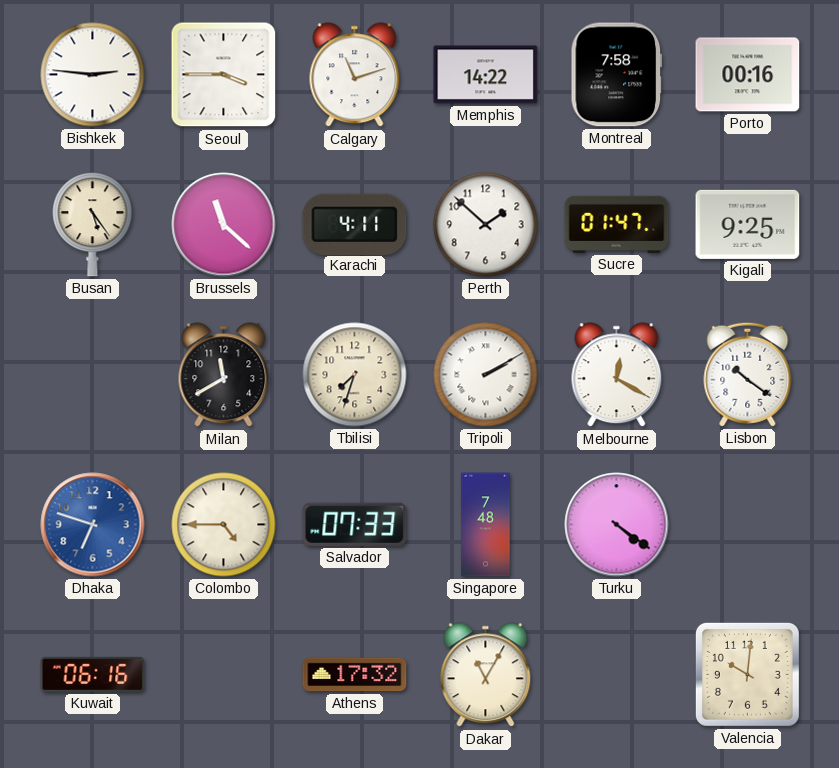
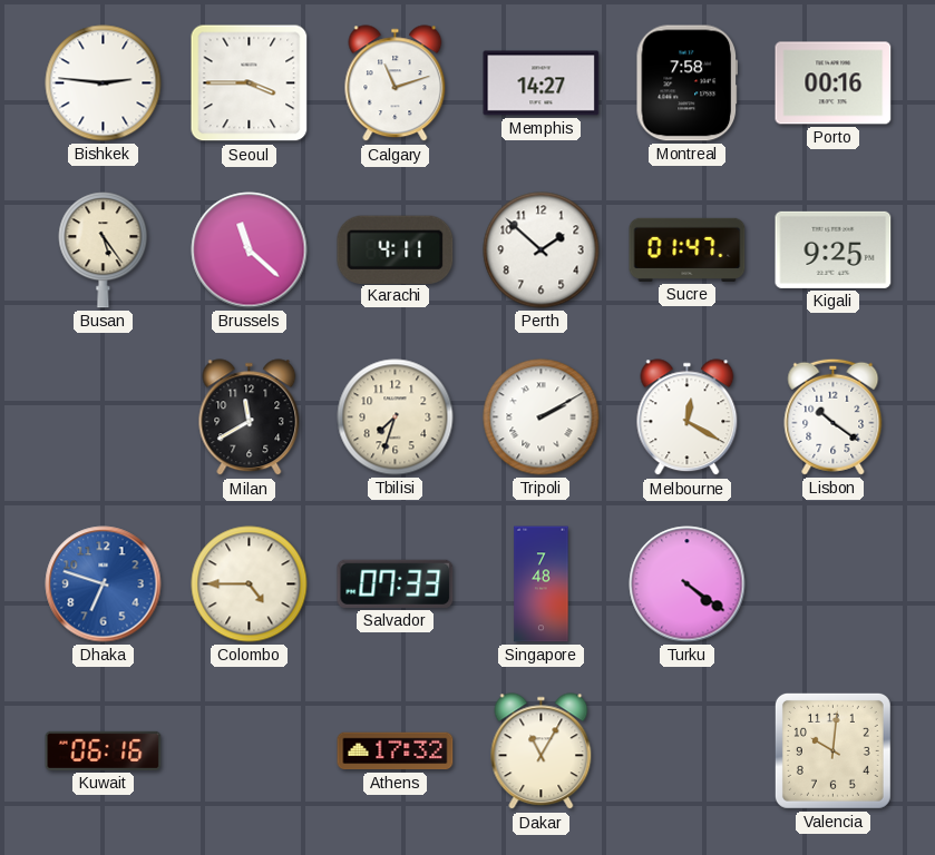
Memphis: 14:22 -> 14:27 (542, 83)
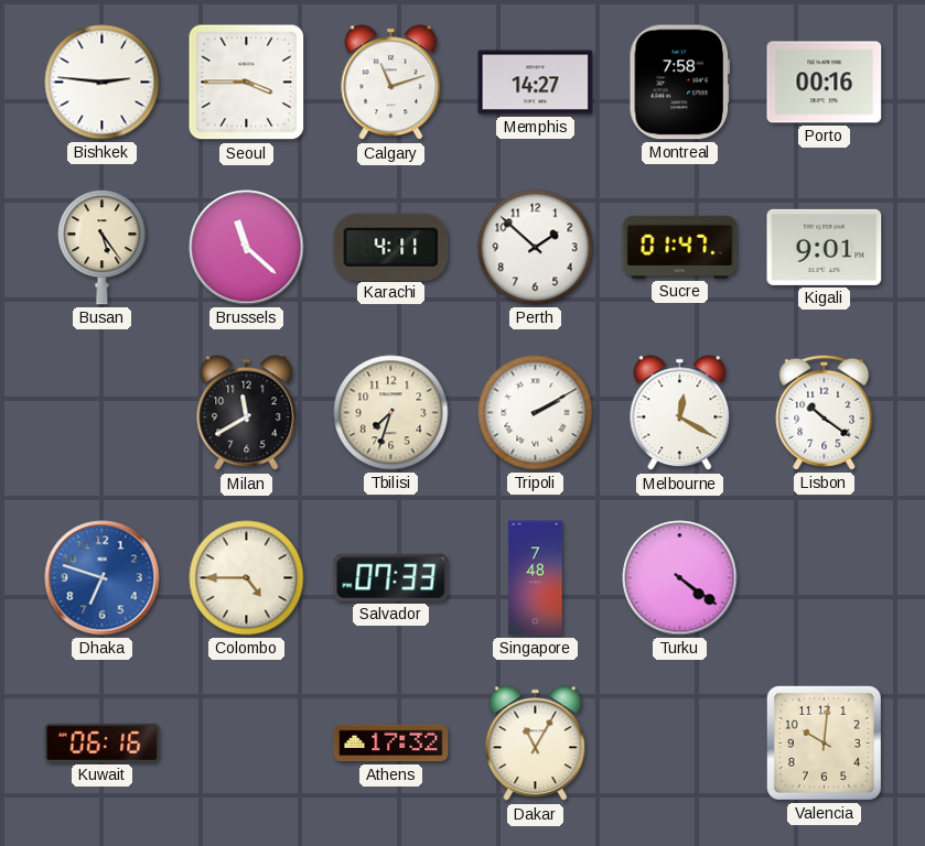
Kigali: 9:25 -> 9:01 (825, 247)
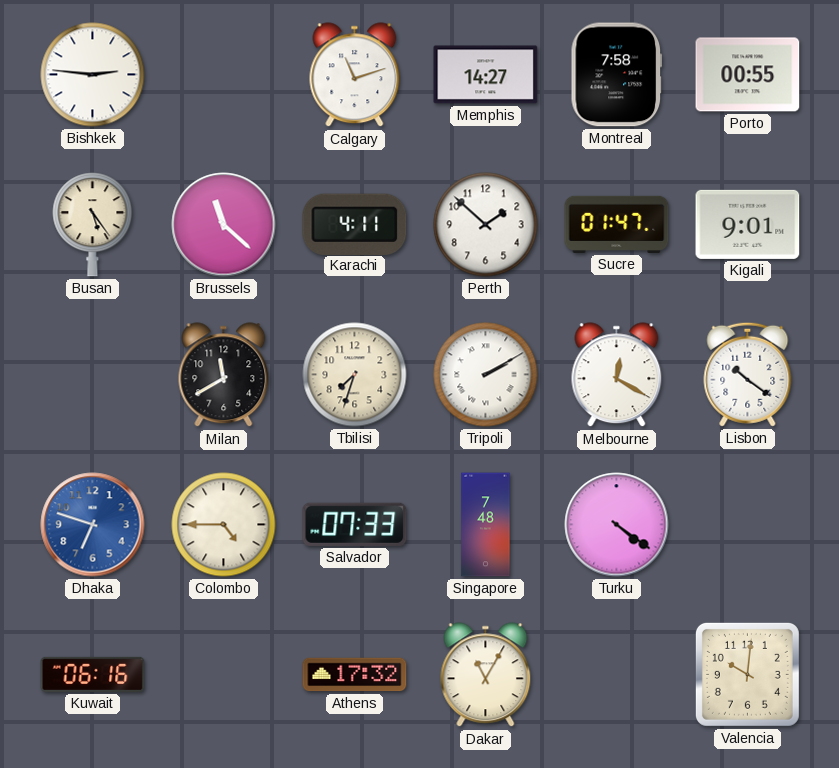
Seoul: 3:45 -> none (247, 83)
Porto: 00:16 -> 00:55 (748, 75)
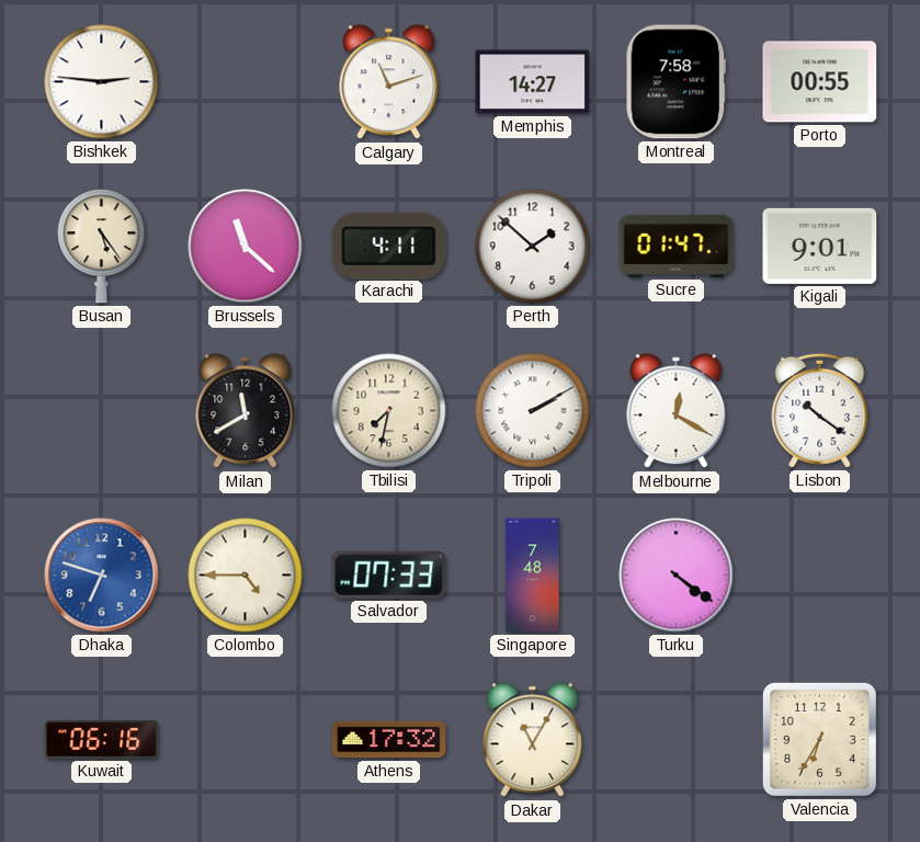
Tbilisi: 7:33 -> 7:32 (389, 411)
Valencia: 10:01 -> 6:35 (819, 739)
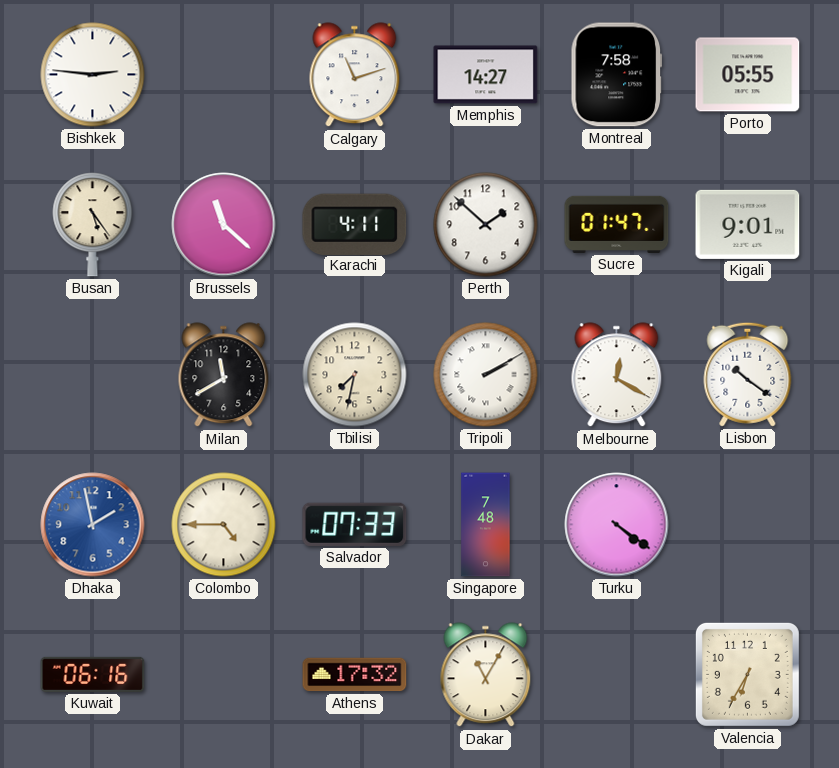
Porto: 00:55 -> 05:55 (748, 75)
Dhaka: 6:48 -> 1:58 (93, 525)
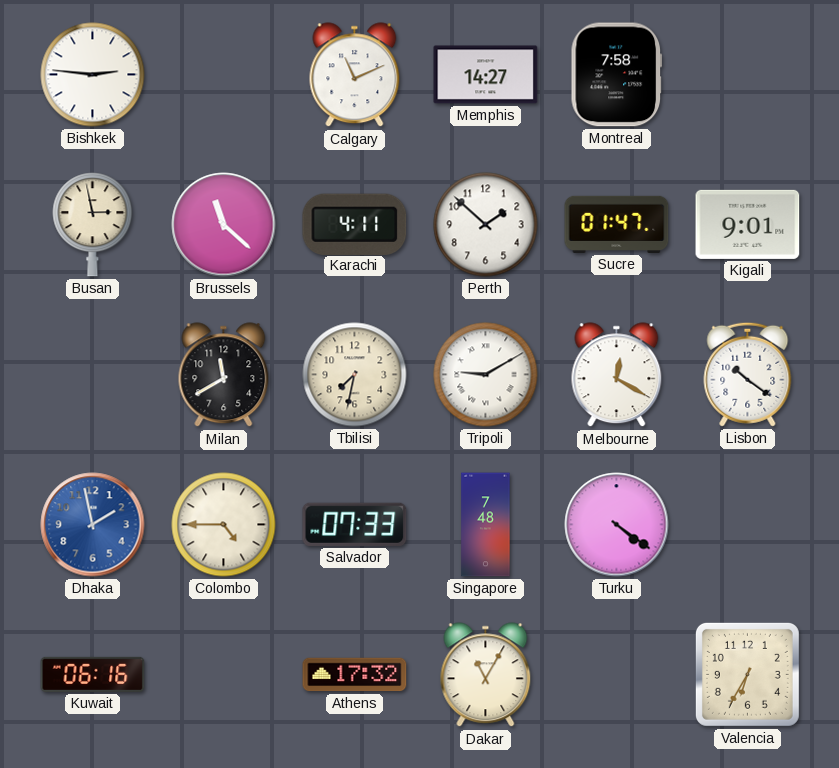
Calgary: 11:12 -> 11:11 (355, 75)
Porto: 05:55 -> none (748, 75)
Busan: 5:24 -> 2:58 (93, 225)
Tripoli: 2:10 -> 9:10 (486, 375)
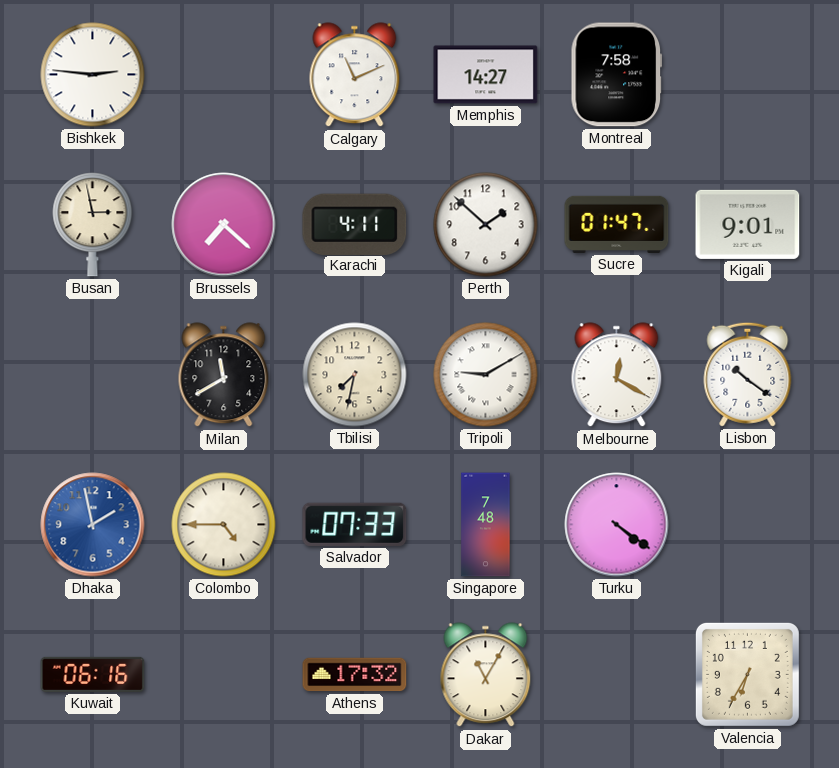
Brussels: 11:22 -> 7:22 (224, 225)
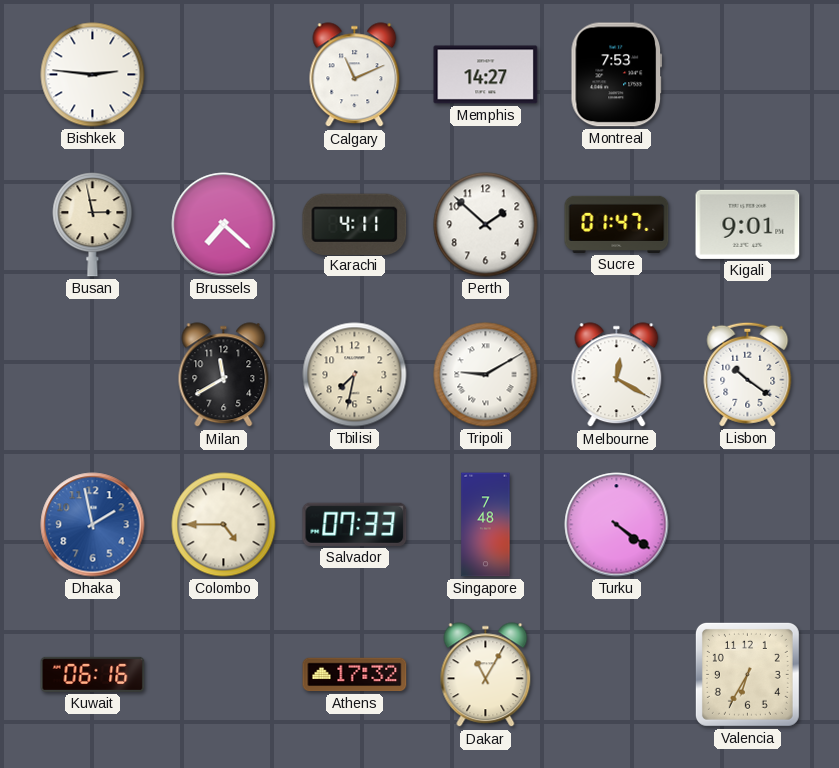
Montreal: 7:58 -> 7:53 (616, 75)
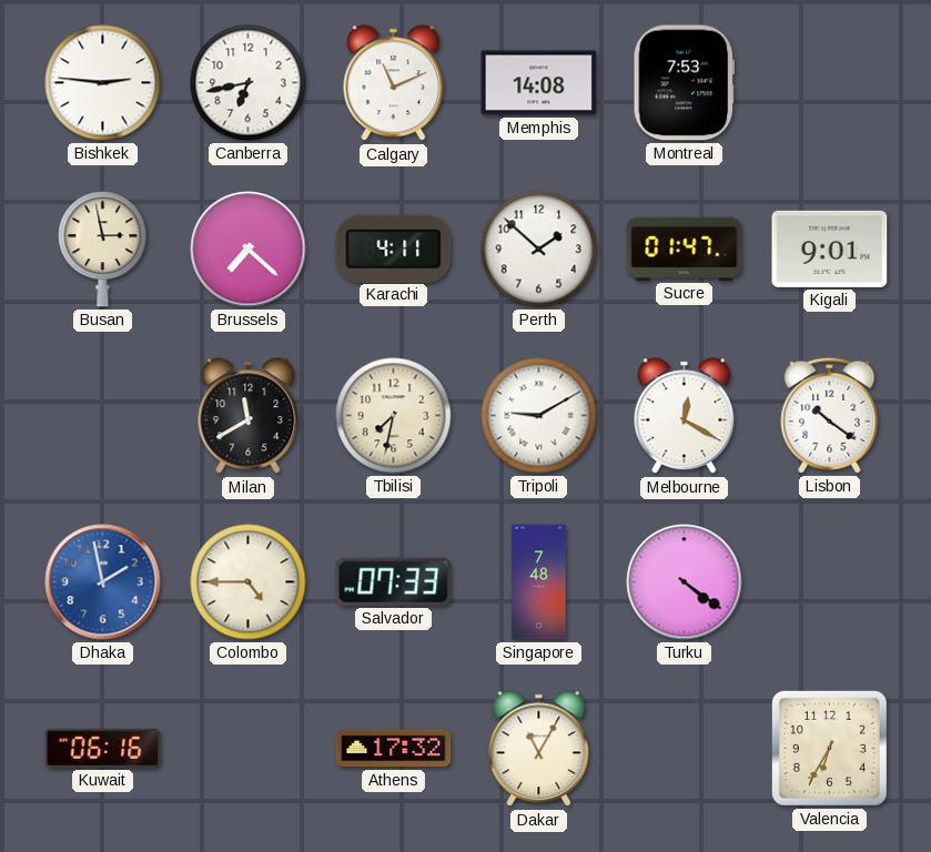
Canberra: none -> 6:43 (249, 83)
Memphis: 14:27 -> 14:08 (539, 83)
